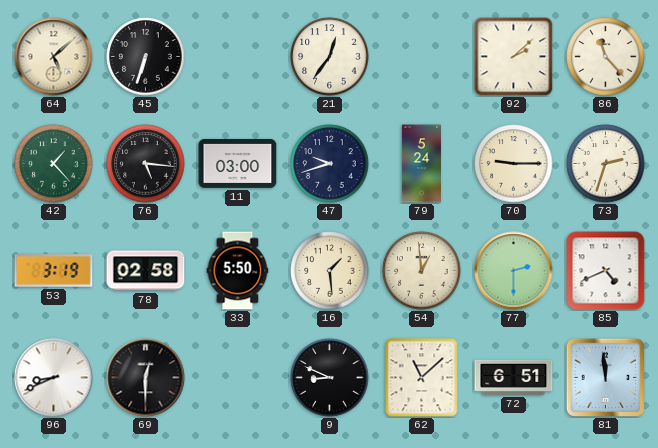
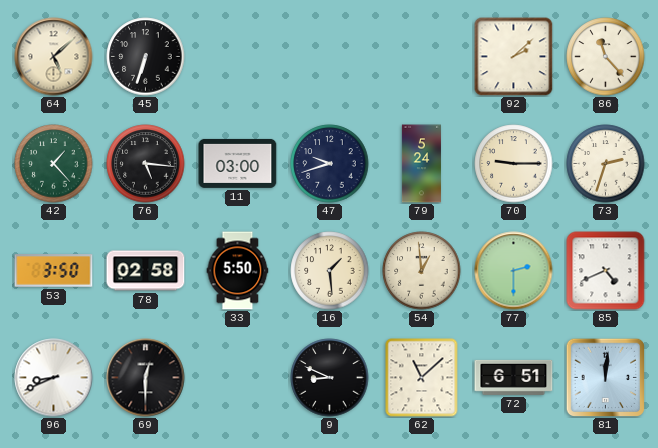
21: 12:36 -> none (330, 57)
53: 3:19 -> 3:50 (54, 271)
81: 11:59 -> 12:01 (605, 377)
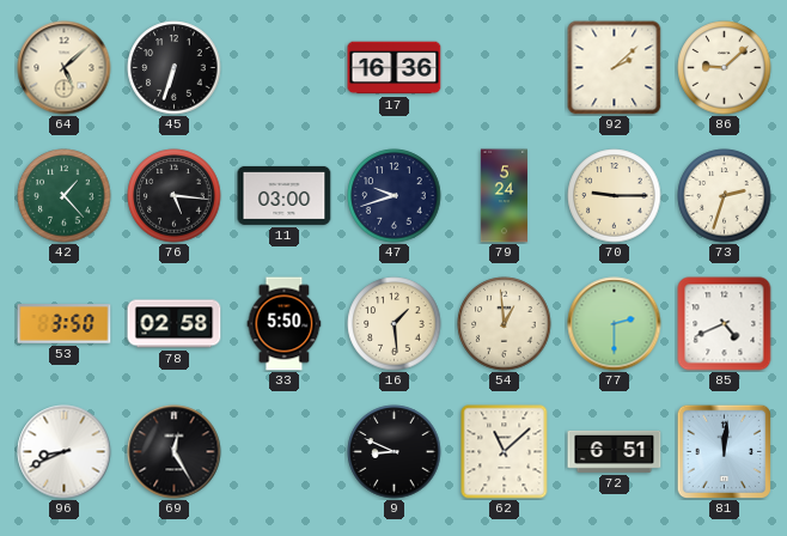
17: none -> 16:36 (395, 68)
86: 11:23 -> 9:08 (725, 68)
69: 12:30 -> 12:25 (175, 452)
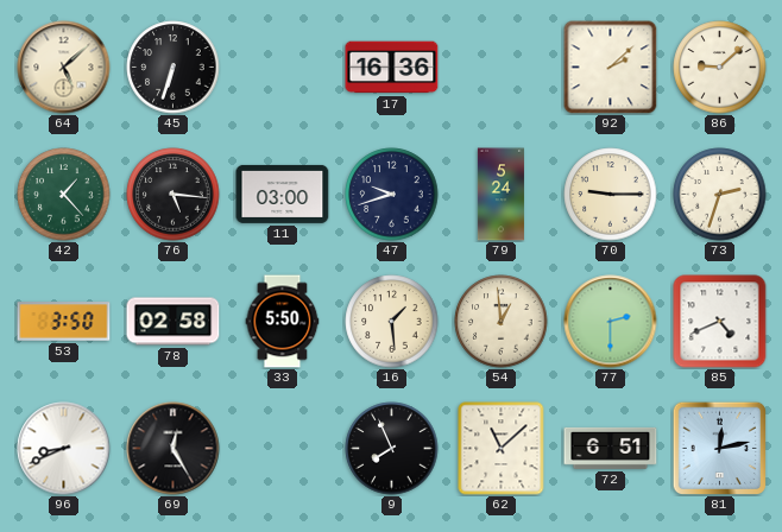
9: 8:49 -> 7:56 (392, 449)
81: 12:01 -> 12:13 (719, 448)
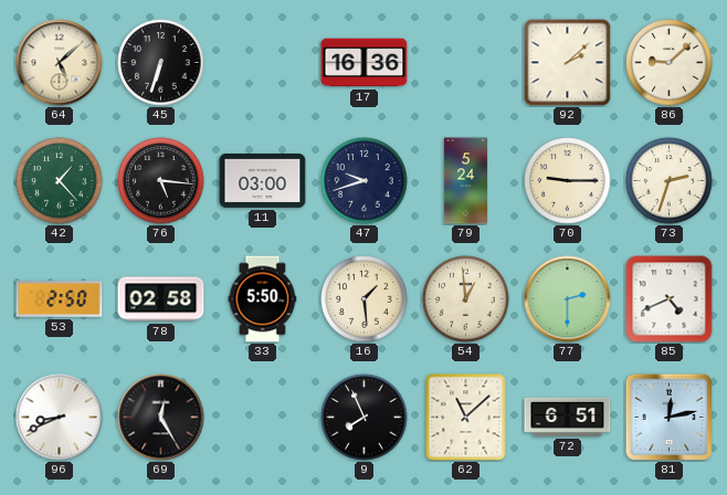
53: 3:50 -> 2:50 (60, 299)
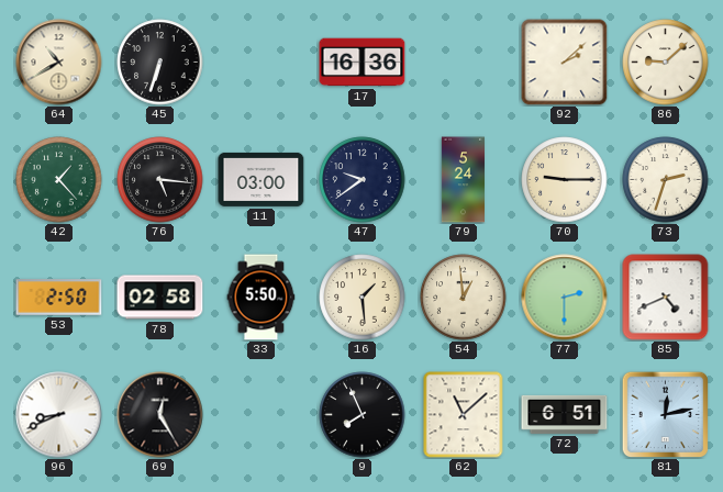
64: 5:08 -> 10:40 (59, 63)
47: 9:42 -> 9:39 (363, 180)
